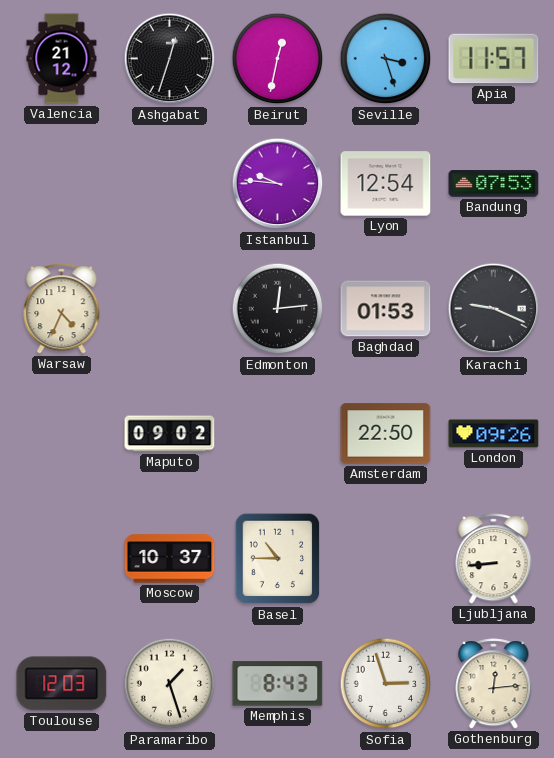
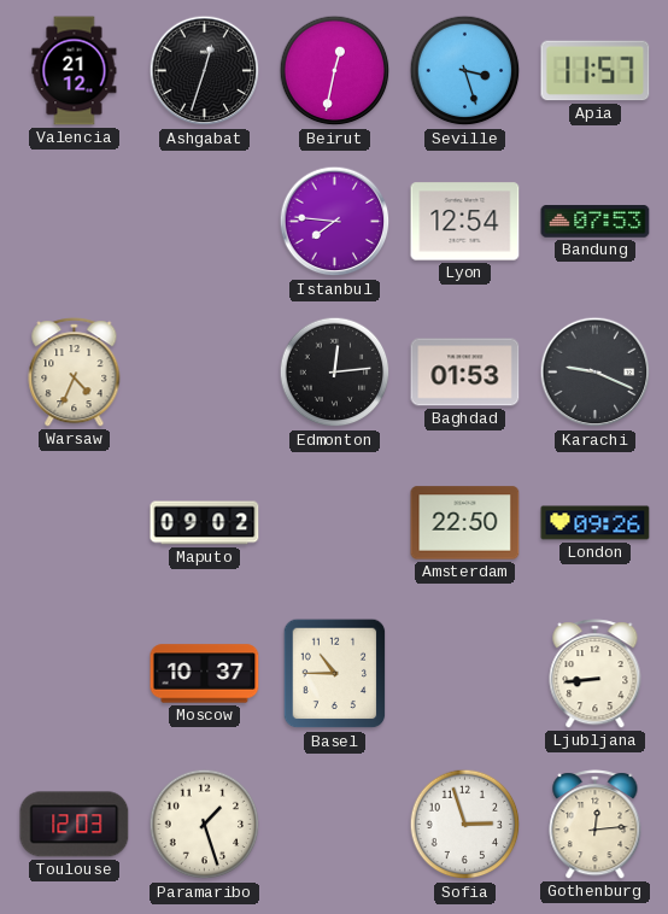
Istanbul: 9:46 -> 7:46 (335, 222)
Memphis: 8:43 -> none (278, 684)
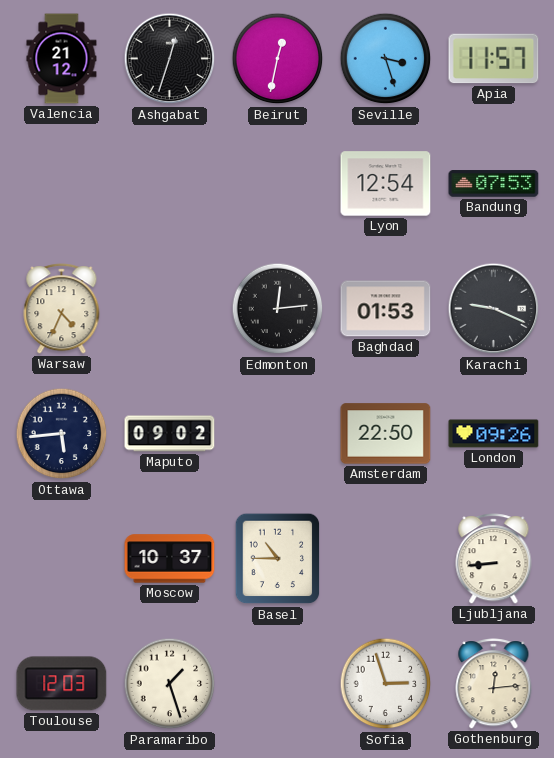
Istanbul: 7:46 -> none (335, 222)
Ottawa: none -> 5:44 (62, 434)
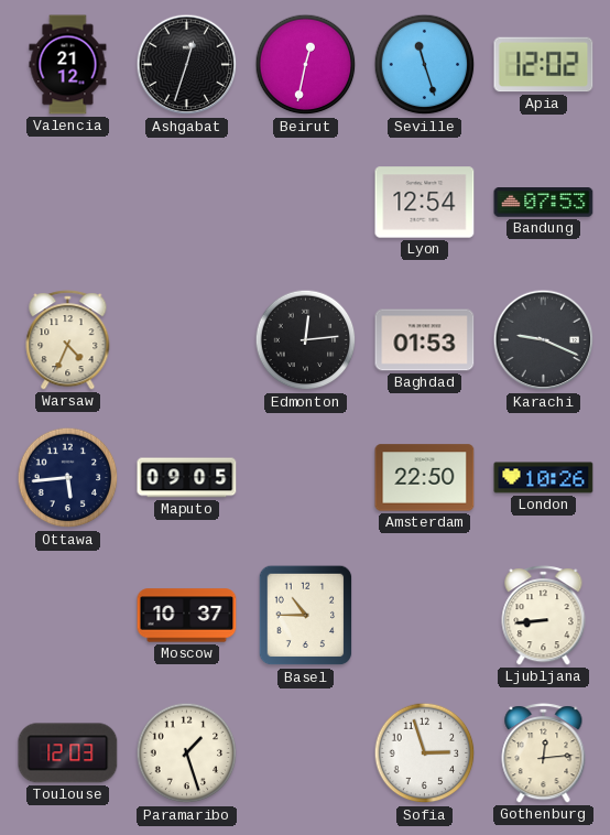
Seville: 3:27 -> 11:27 (425, 65)
Apia: 11:57 -> 12:02 (544, 65)
Maputo: 09:02 -> 09:05 (187, 478)
London: 09:26 -> 10:26 (544, 478)
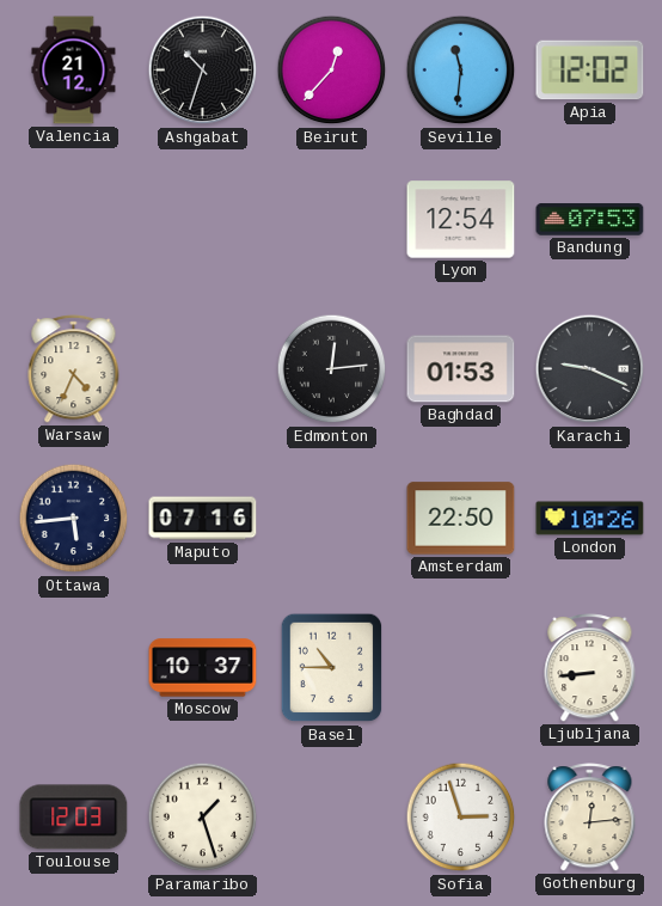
Ashgabat: 12:33 -> 10:33 (203, 71)
Beirut: 12:32 -> 12:37 (332, 71)
Seville: 11:27 -> 11:31 (461, 71)
Maputo: 09:05 -> 07:16 (203, 519)
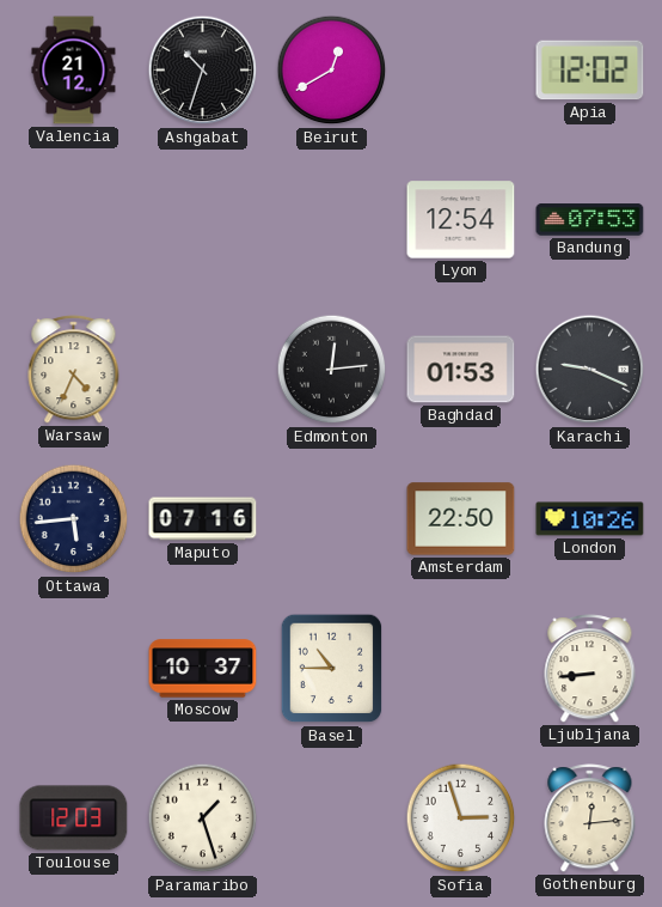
Beirut: 12:37 -> 12:40 (332, 71)
Seville: 11:31 -> none (461, 71)
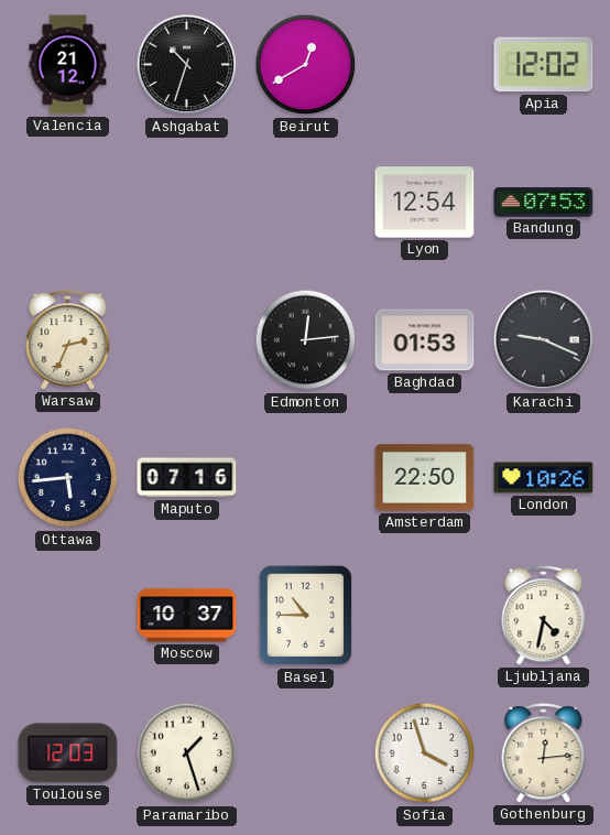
Warsaw: 4:34 -> 2:34 (68, 340)
Ljubljana: 8:44 -> 4:32 (544, 616)
Sofia: 2:57 -> 3:57 (425, 753)
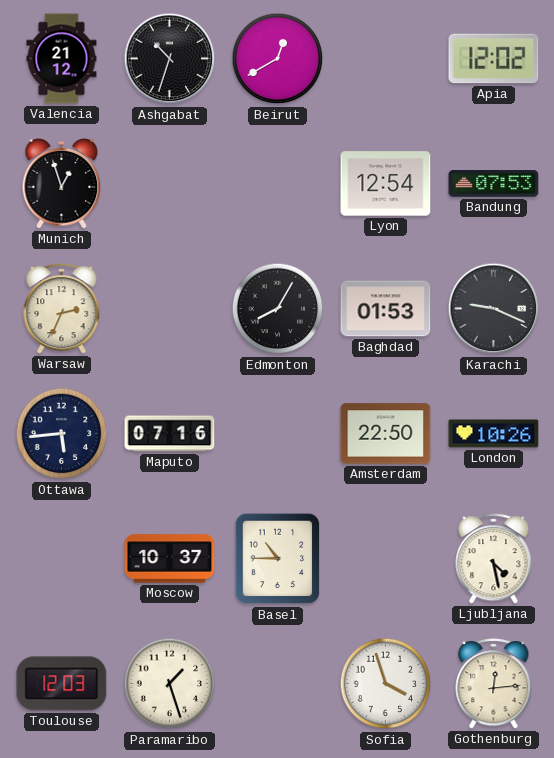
Munich: none -> 12:57 (62, 184)
Edmonton: 12:14 -> 8:05 (278, 309)
Ljubljana: 4:32 -> 4:28 (494, 559)
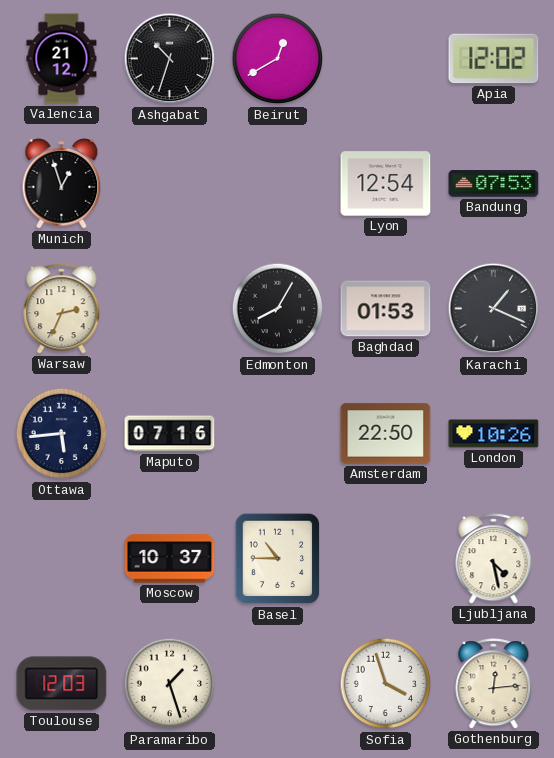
Karachi: 9:19 -> 1:19 (494, 309)
